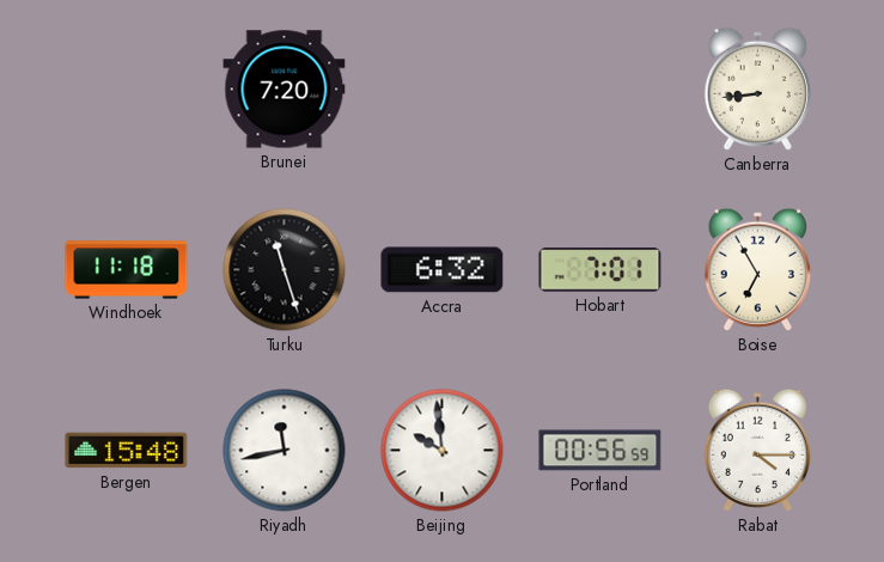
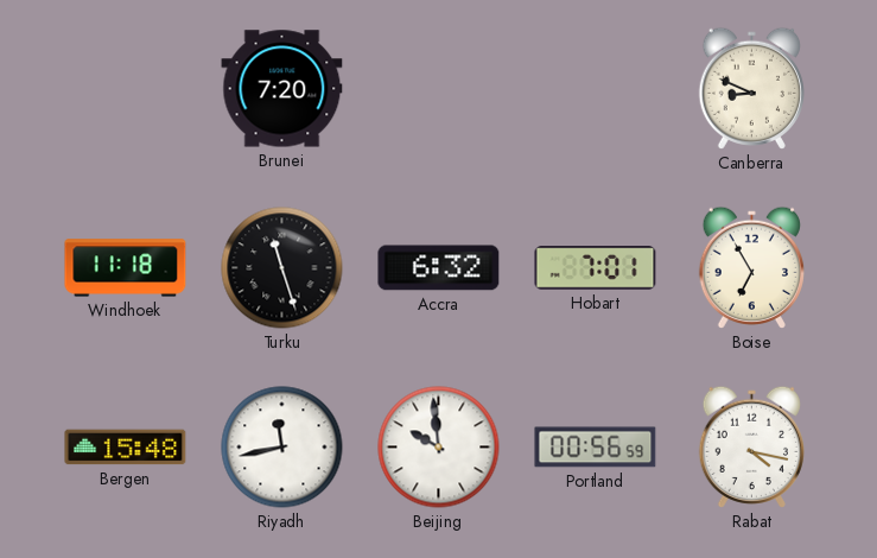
Canberra: 8:44 -> 8:49 (751, 88)
Rabat: 4:15 -> 4:17 (751, 446)
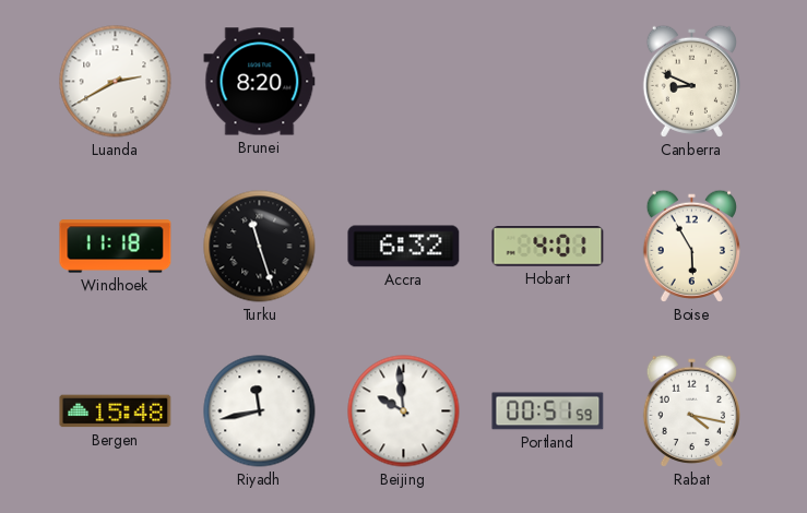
Luanda: none -> 2:40 (116, 82)
Brunei: 7:20 -> 8:20 (260, 82)
Hobart: 7:01 -> 4:01 (548, 247)
Boise: 6:55 -> 5:55 (691, 246)
Portland: 00:56 -> 00:51 (548, 411)
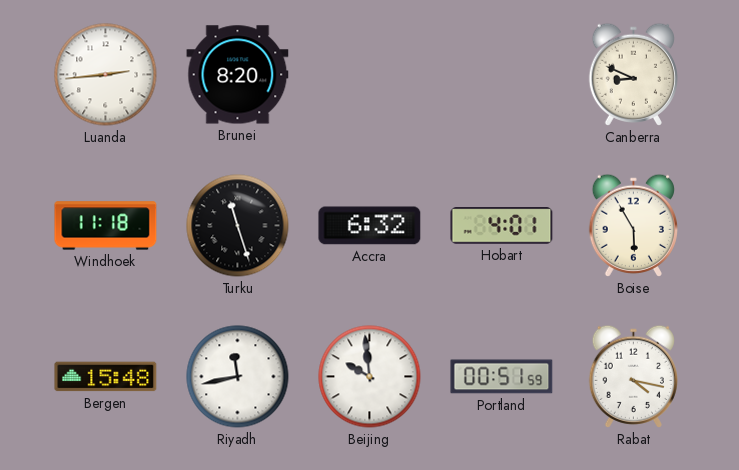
Luanda: 2:40 -> 2:44 (106, 75)
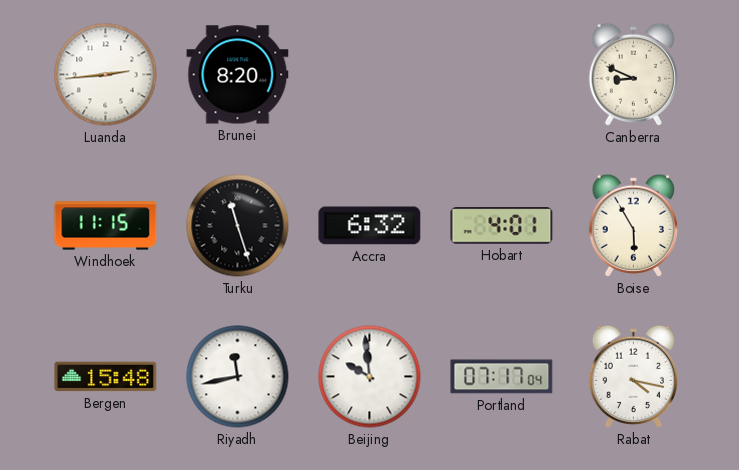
Windhoek: 11:18 -> 11:15 (106, 226)
Portland: 00:51 -> 07:17 (502, 377)
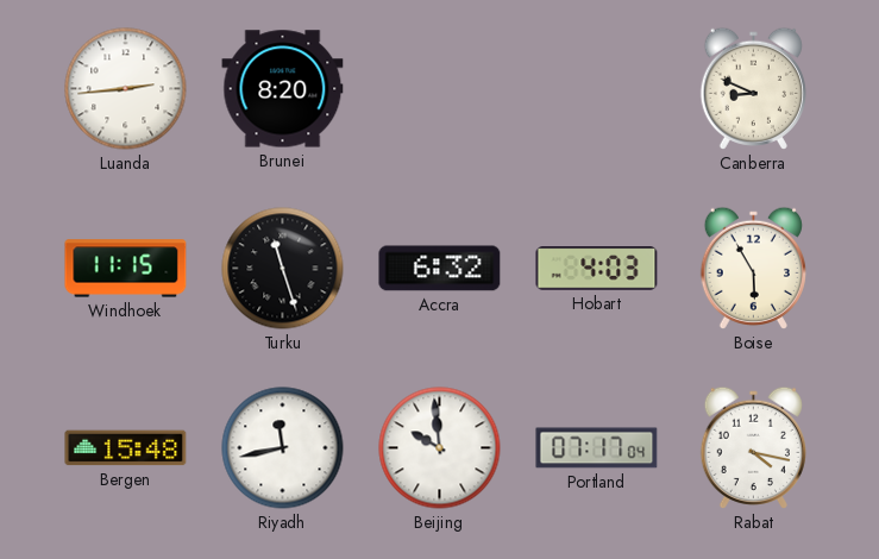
Hobart: 4:01 -> 4:03 (597, 269)
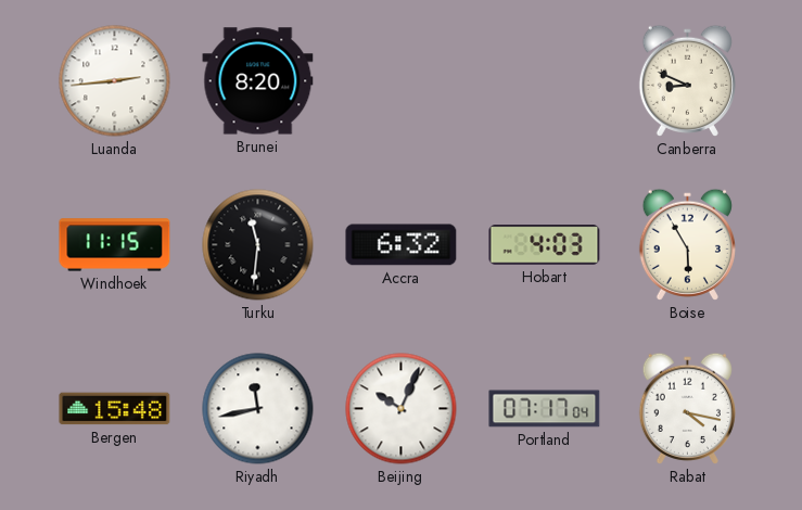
Turku: 11:27 -> 11:31 (258, 245)
Beijing: 9:59 -> 10:04 (402, 409)
